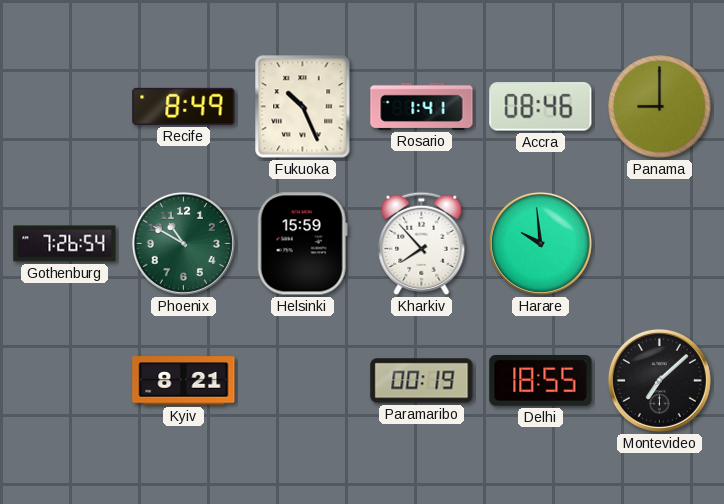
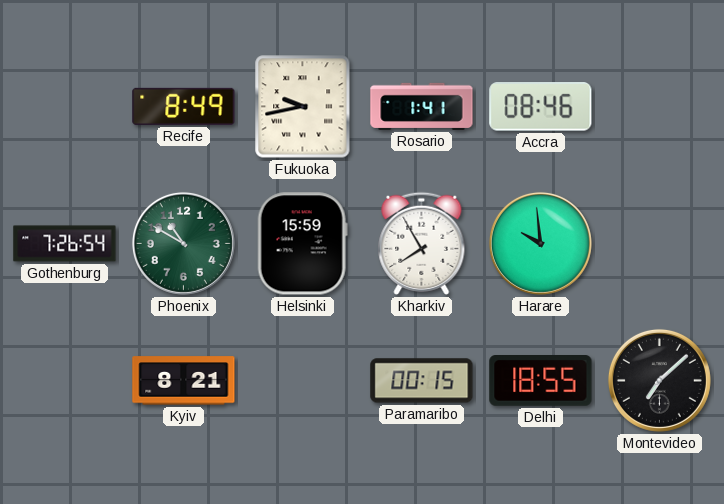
Fukuoka: 10:26 -> 9:43 (303, 107)
Panama: 9:00 -> none (660, 107)
Kharkiv: 7:53 -> 7:55 (422, 243)
Paramaribo: 00:19 -> 00:15 (422, 381)
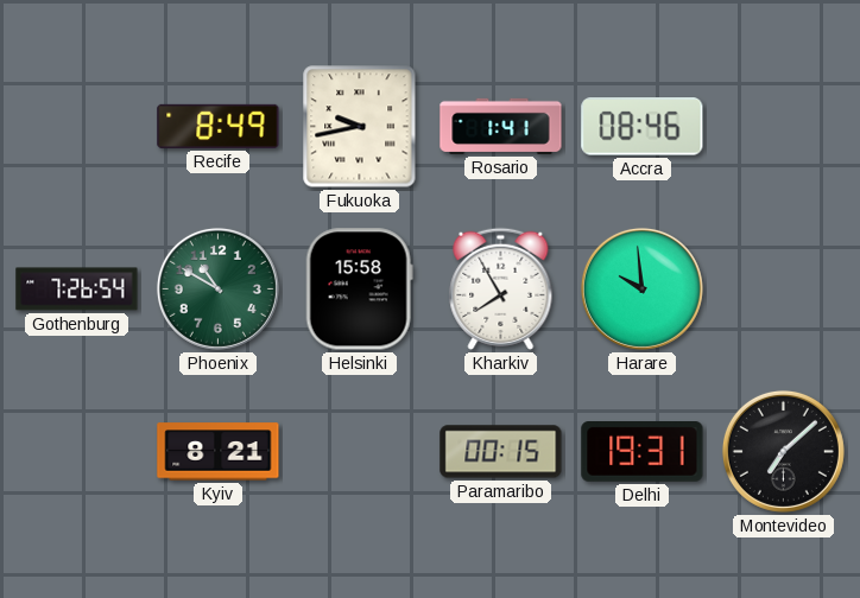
Helsinki: 15:59 -> 15:58 (359, 290)
Delhi: 18:55 -> 19:31 (643, 452)
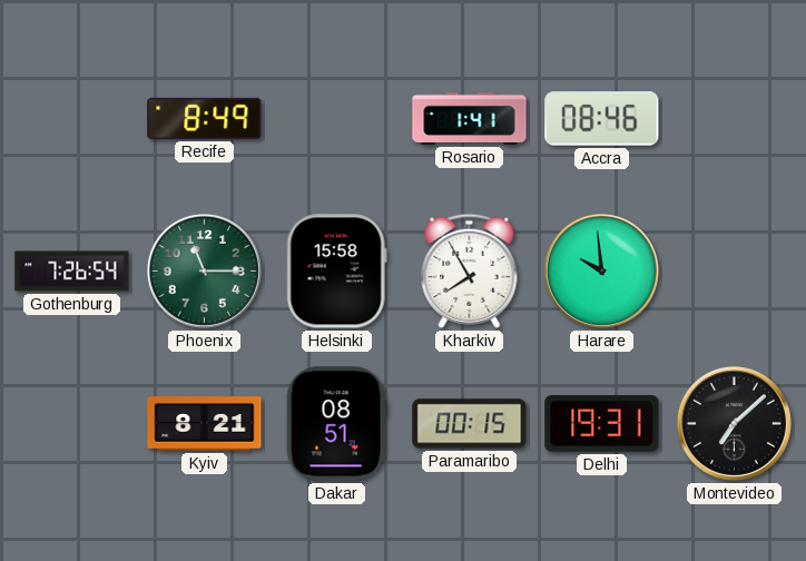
Fukuoka: 9:43 -> none (360, 127)
Phoenix: 10:50 -> 11:15 (204, 270)
Dakar: none -> 08:51 (336, 424)
